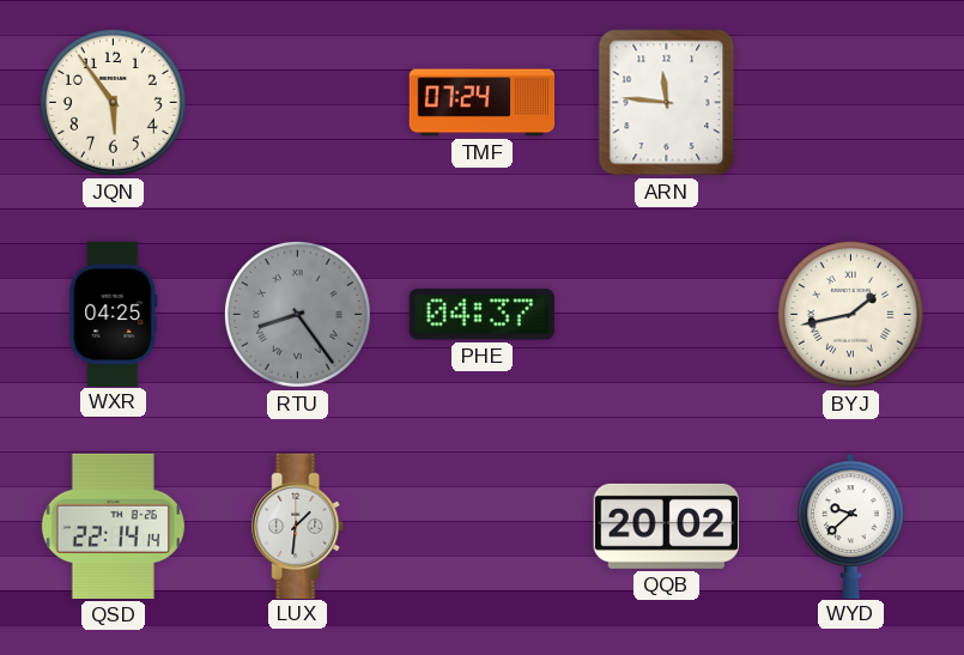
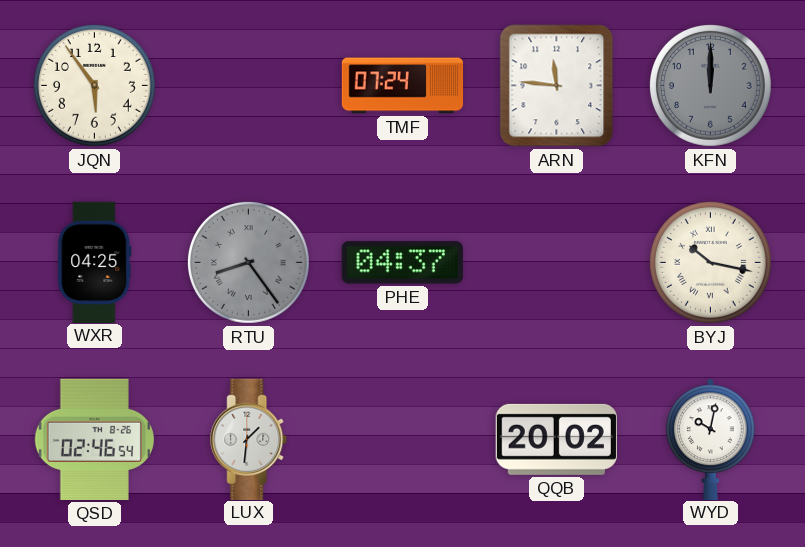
KFN: none -> 12:00 (710, 85)
BYJ: 1:43 -> 10:17 (710, 262)
QSD: 22:14 -> 02:46 (94, 439)
WYD: 9:38 -> 10:02 (711, 439)
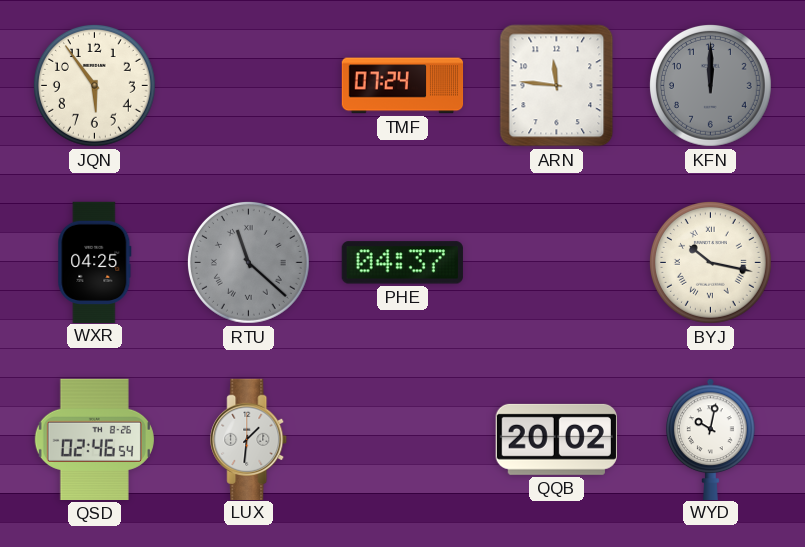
RTU: 8:24 -> 11:22 (248, 262)
